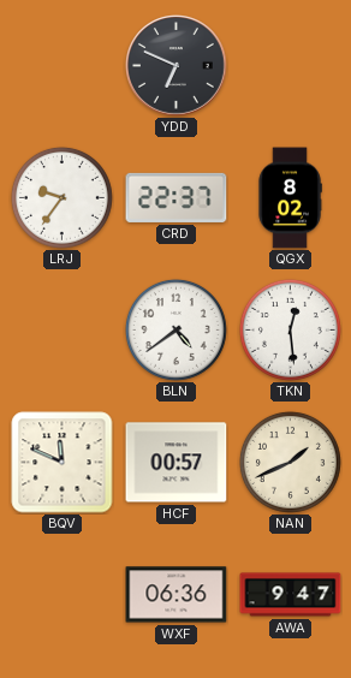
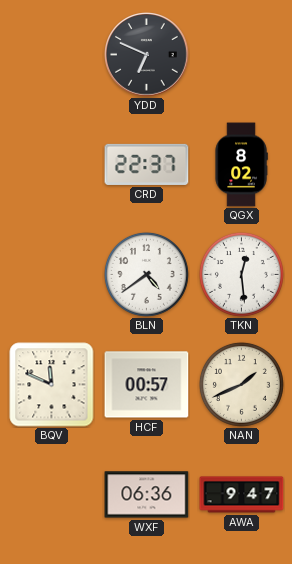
LRJ: 9:36 -> none (61, 197)
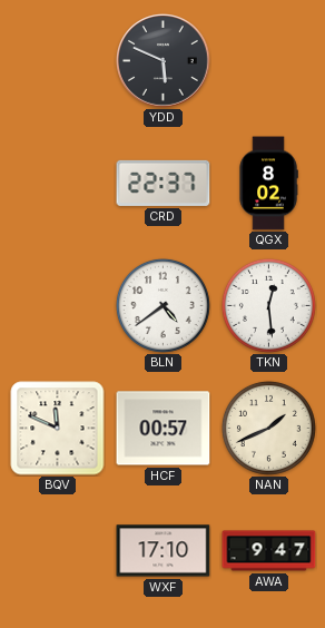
YDD: 6:49 -> 5:49 (164, 61)
WXF: 06:36 -> 17:10 (164, 551)
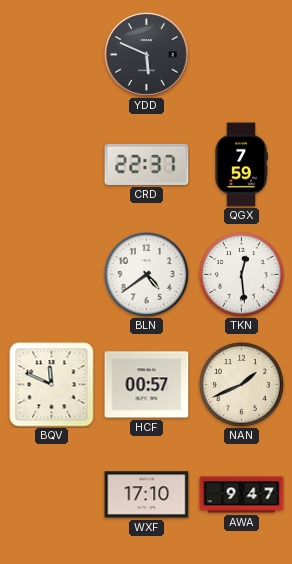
QGX: 8:02 -> 7:59 (241, 165)
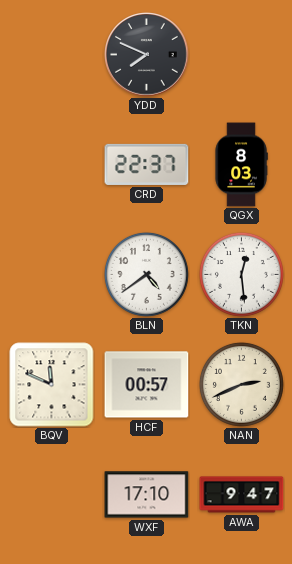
YDD: 5:49 -> 7:49 (147, 55)
QGX: 7:59 -> 8:03 (241, 165)
NAN: 1:41 -> 2:41 (241, 384)
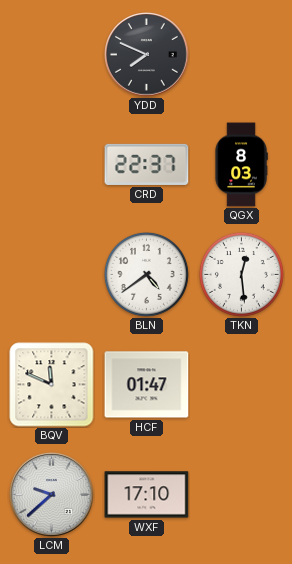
HCF: 00:57 -> 01:47 (147, 385)
NAN: 2:41 -> none (241, 384)
LCM: none -> 9:38 (52, 495)
AWA: 9:47 -> none (242, 495)
